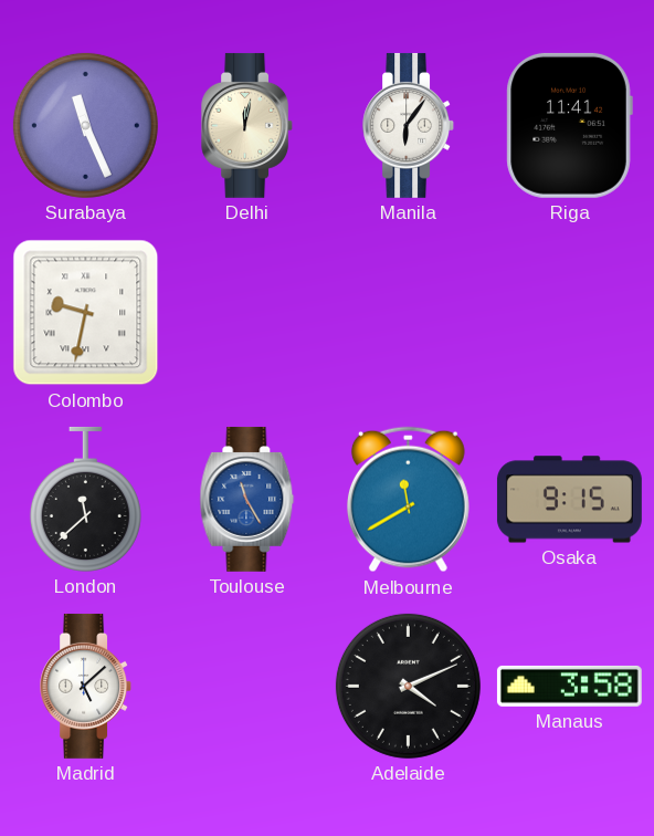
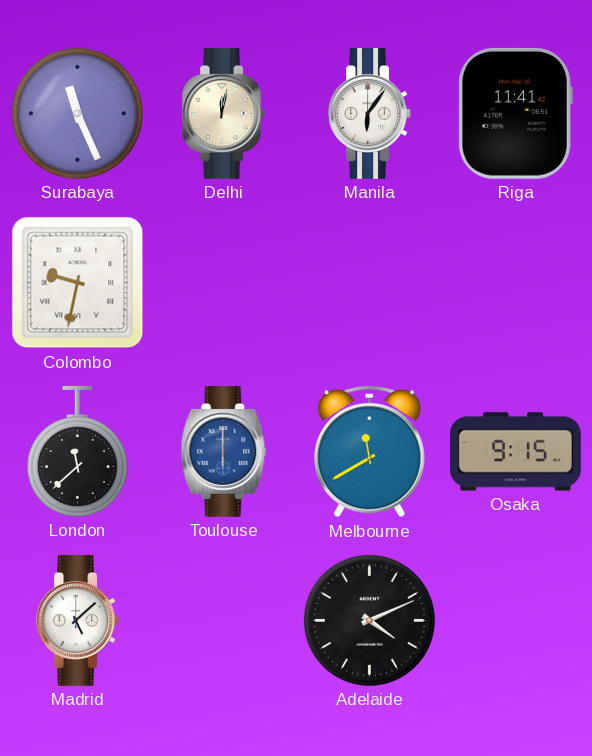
Toulouse: 11:25 -> 6:00 (224, 451)
Manaus: 3:58 -> none (569, 686)
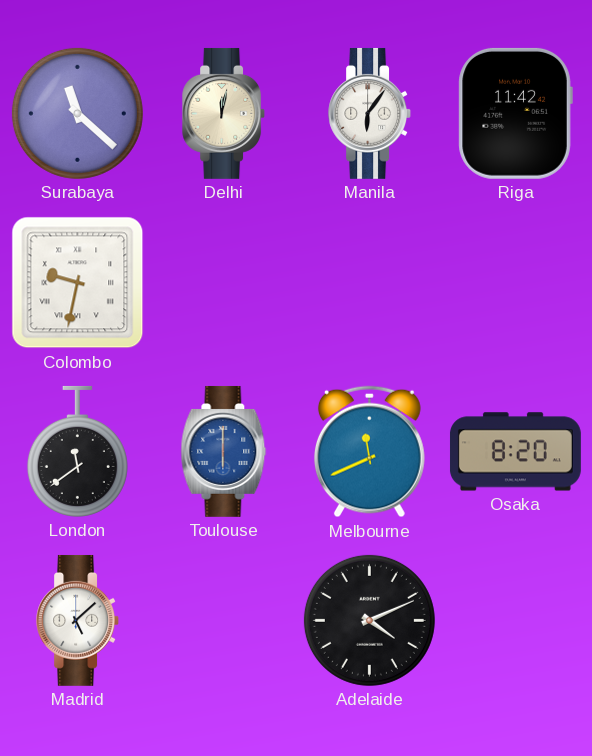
Surabaya: 11:26 -> 11:22 (77, 113)
Riga: 11:41 -> 11:42 (515, 113)
London: 11:38 -> 11:39 (77, 451)
Melbourne: 11:40 -> 11:41 (369, 452)
Osaka: 9:15 -> 8:20 (515, 452)
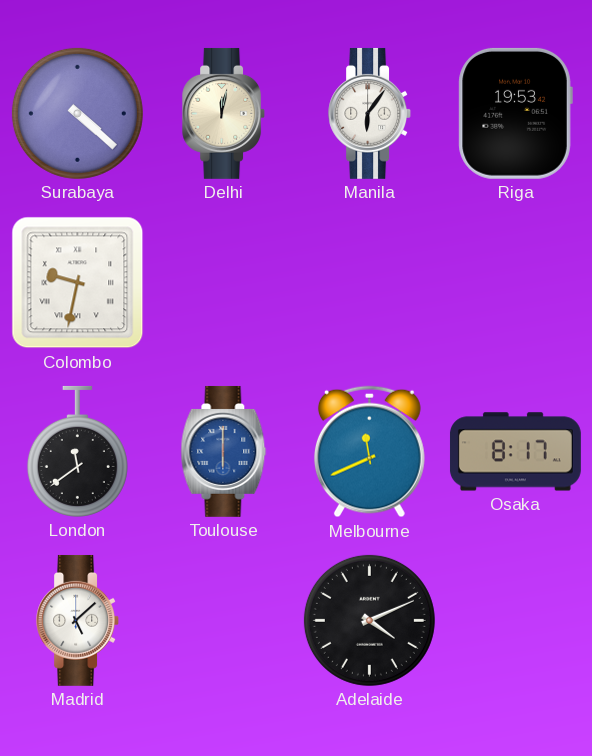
Surabaya: 11:22 -> 4:22 (77, 113)
Riga: 11:42 -> 19:53 (515, 113)
Osaka: 8:20 -> 8:17 (515, 452)
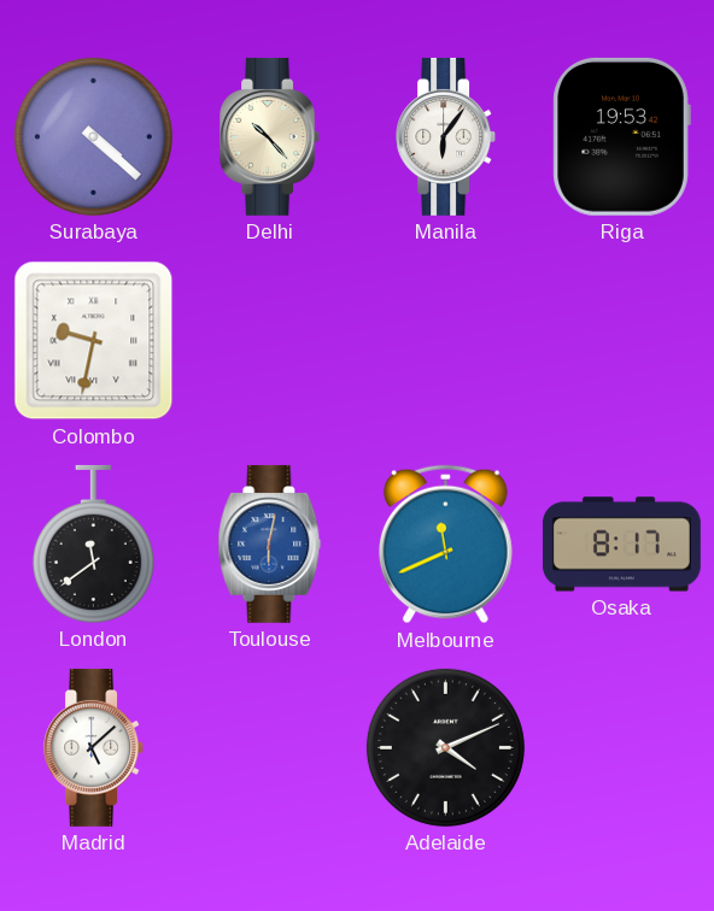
Delhi: 12:02 -> 10:23 (270, 136)
Toulouse: 6:00 -> 6:02 (270, 543)
